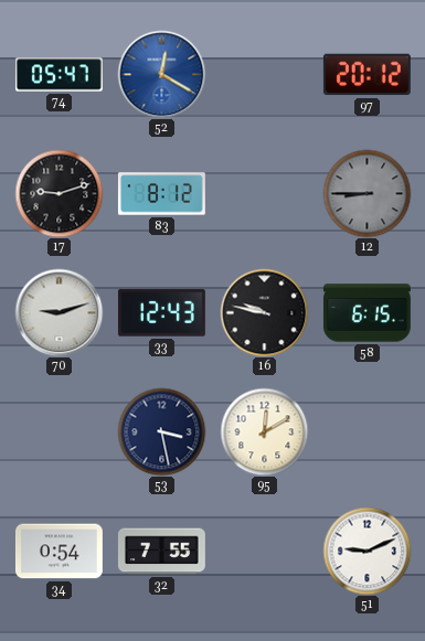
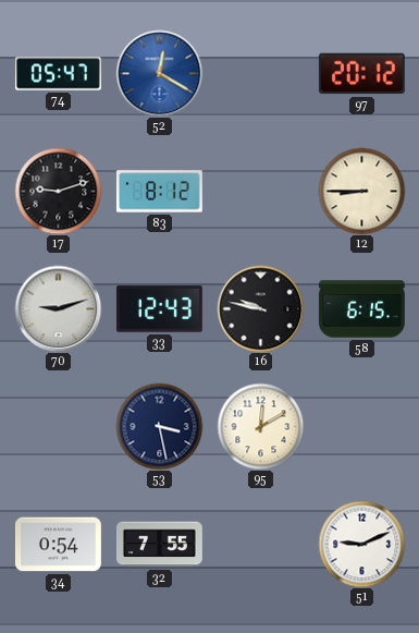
12 dial: grey -> cream (361, 191)
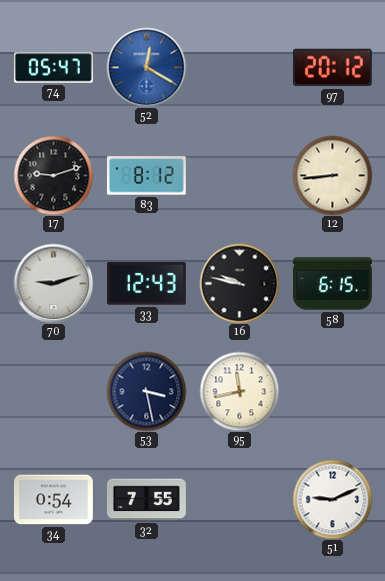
12: 8:45 -> 8:44 (332, 175)
95: 12:10 -> 11:43 (239, 391)
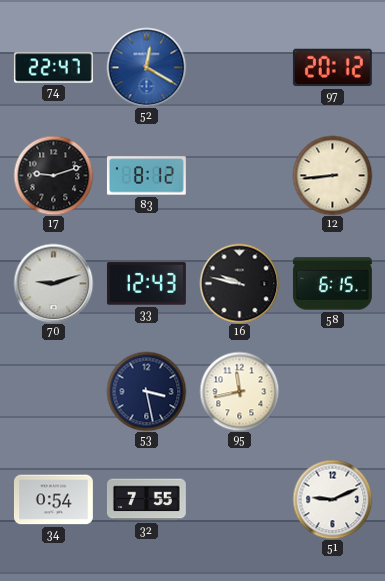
74: 05:47 -> 22:47 (53, 68)
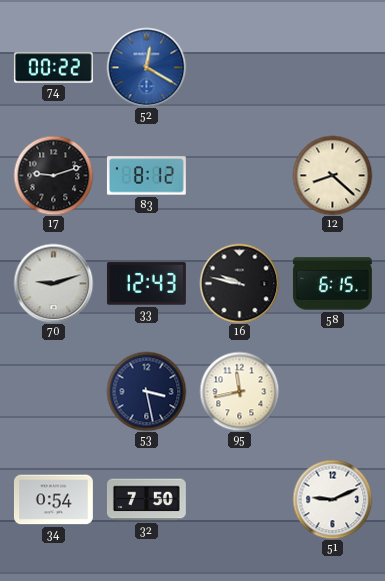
74: 22:47 -> 00:22 (53, 68)
97: 20:12 -> none (332, 68)
12: 8:44 -> 8:22 (332, 175)
32: 7:55 -> 7:50 (147, 500)
